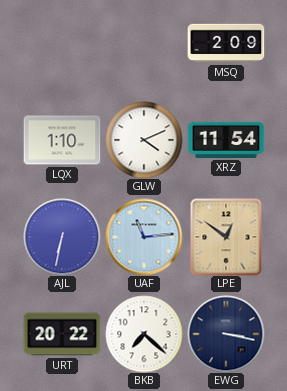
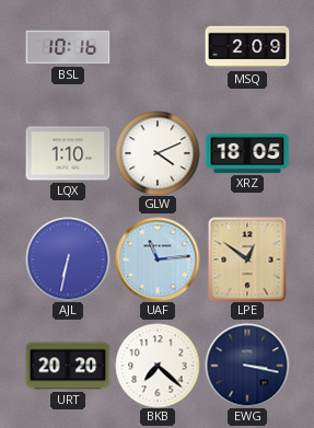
BSL: none -> 10:16 (68, 47)
XRZ: 11:54 -> 18:05 (247, 153)
URT: 20:22 -> 20:20 (68, 366)
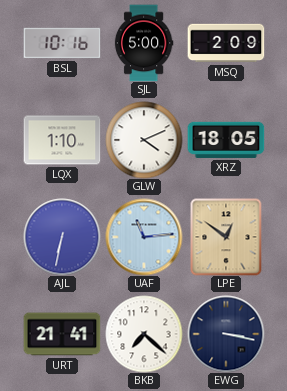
SJL: none -> 5:00 (144, 43)
URT: 20:20 -> 21:41 (62, 334)
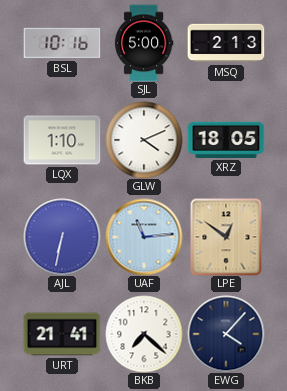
MSQ: 2:09 -> 2:13 (226, 43)
EWG: 3:17 -> 4:07 (226, 334)
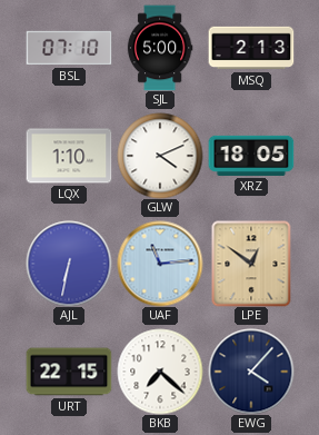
BSL: 10:16 -> 07:10 (69, 48)
URT: 21:41 -> 22:15 (69, 372)
